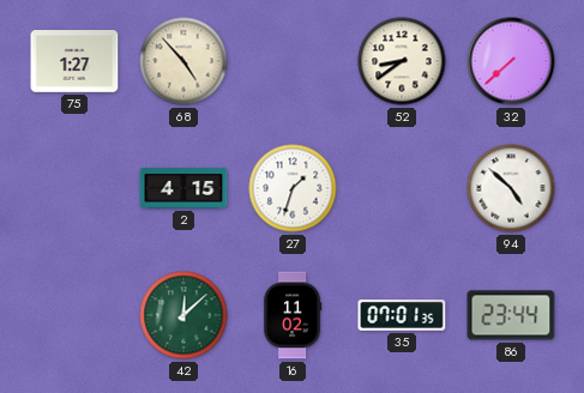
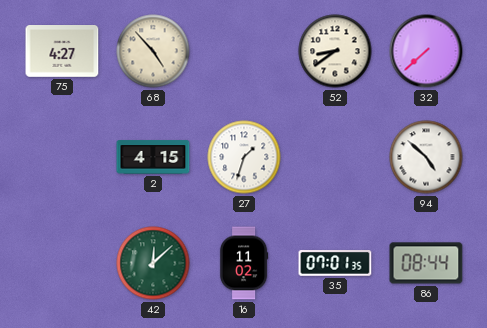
75: 1:27 -> 4:27 (62, 52)
86: 23:44 -> 08:44 (426, 263)
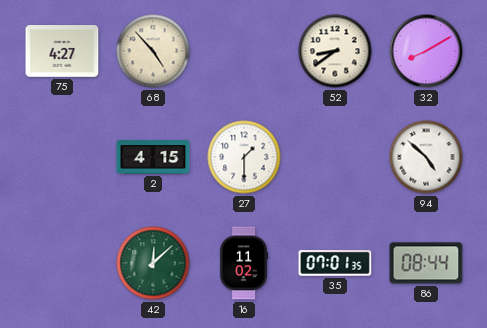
32: 7:38 -> 8:10 (426, 51)
27: 1:33 -> 1:30 (244, 157)
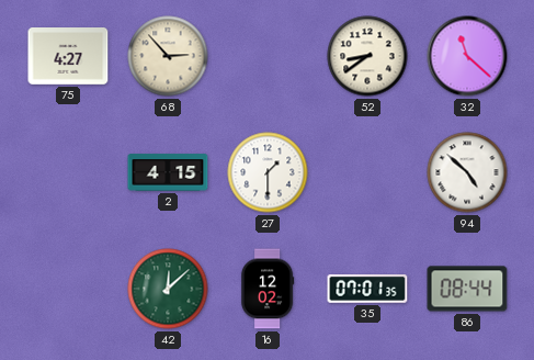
68: 4:53 -> 2:53 (168, 56)
32: 8:10 -> 11:22 (467, 56)
16: 11:02 -> 12:02 (268, 289)
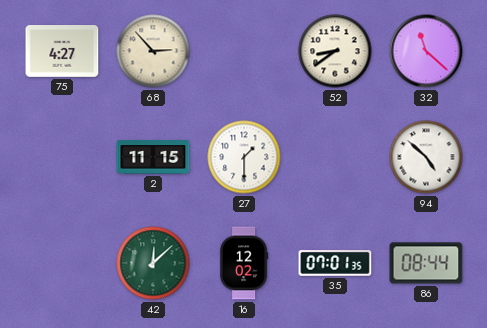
2: 4:15 -> 11:15 (153, 157)
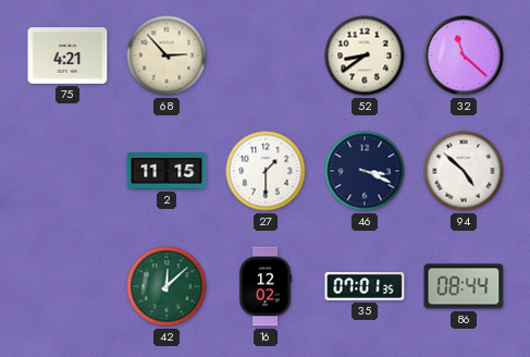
75: 4:27 -> 4:21 (67, 57)
46: none -> 3:19 (365, 171)
